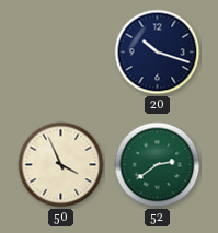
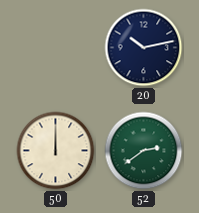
20: 10:18 -> 10:13 (144, 48)
50: 3:56 -> 12:00 (56, 151)
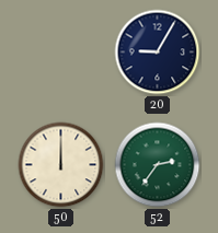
20: 10:13 -> 9:05 (158, 53)
52: 2:39 -> 2:36 (158, 165)
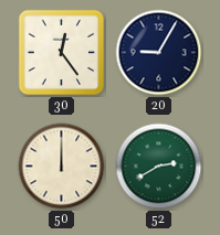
30: none -> 12:24 (62, 53)
52: 2:36 -> 2:40 (159, 167)
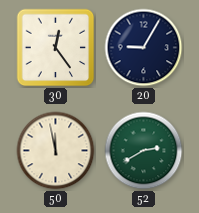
50: 12:00 -> 11:58 (56, 151)
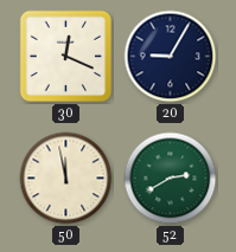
30: 12:24 -> 12:19 (66, 57)
